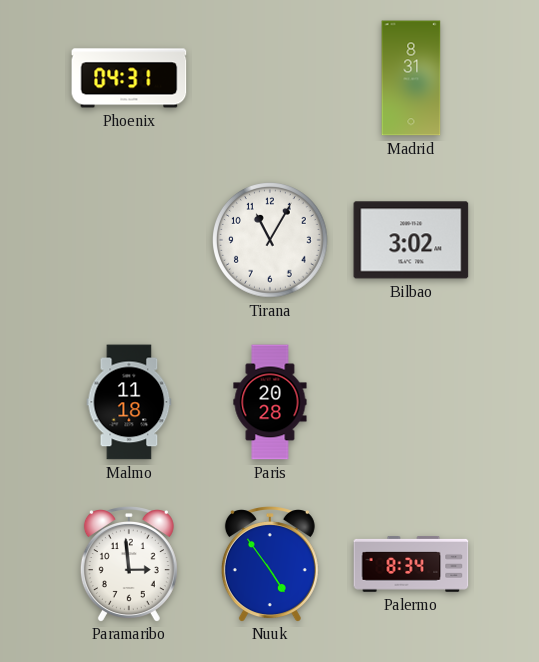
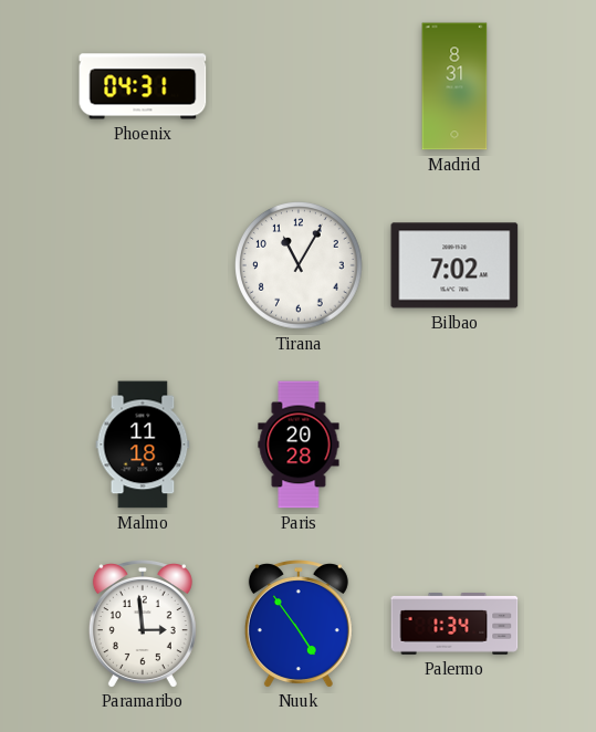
Bilbao: 3:02 -> 7:02 (454, 265)
Palermo: 8:34 -> 1:34 (454, 625)
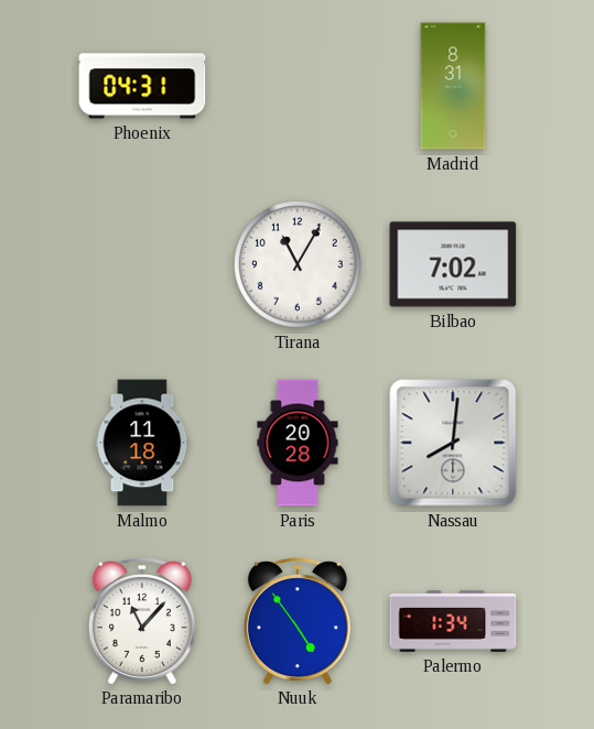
Nassau: none -> 8:01 (453, 443)
Paramaribo: 2:59 -> 11:07 (142, 621)
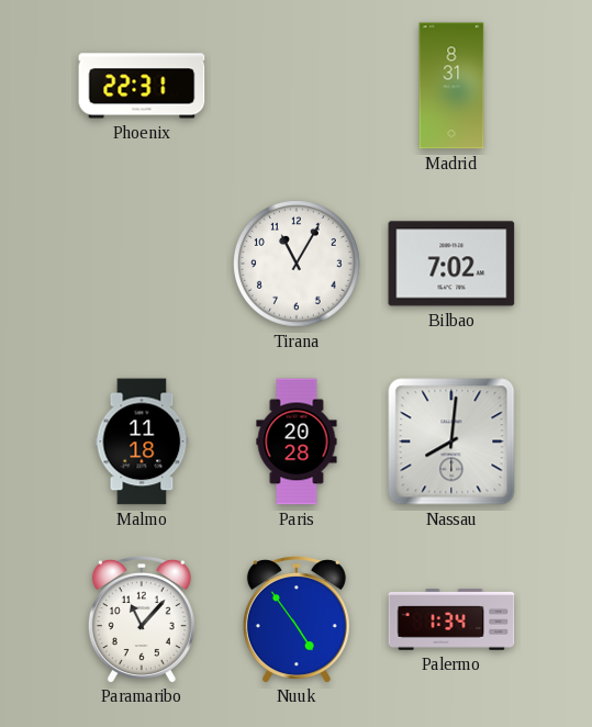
Phoenix: 04:31 -> 22:31 (142, 86)
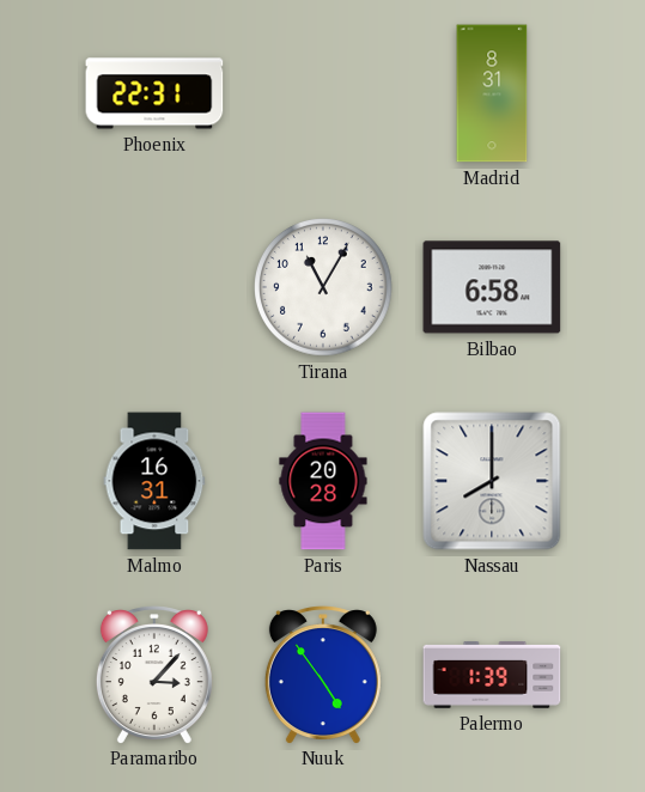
Bilbao: 7:02 -> 6:58 (492, 287)
Malmo: 11:18 -> 16:31 (154, 481)
Nassau: 8:01 -> 8:00 (492, 481)
Paramaribo: 11:07 -> 3:07 (154, 675)
Palermo: 1:34 -> 1:39 (492, 676)
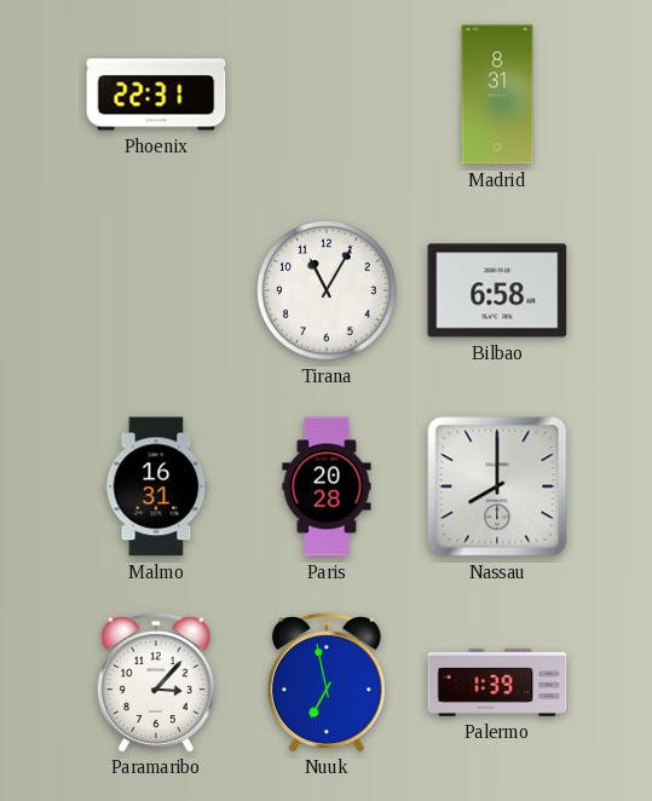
Nuuk: 4:54 -> 6:58 (327, 682)
